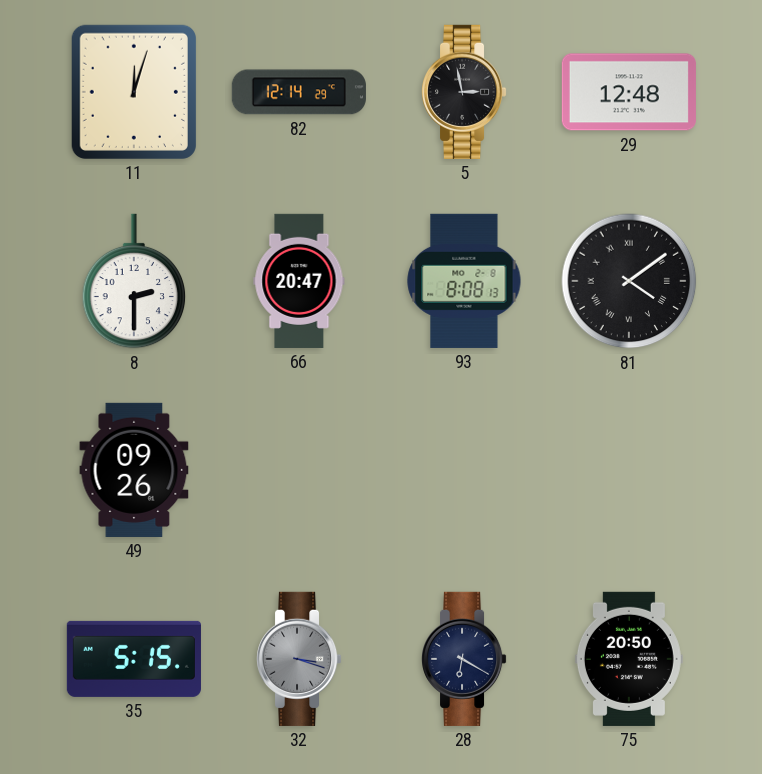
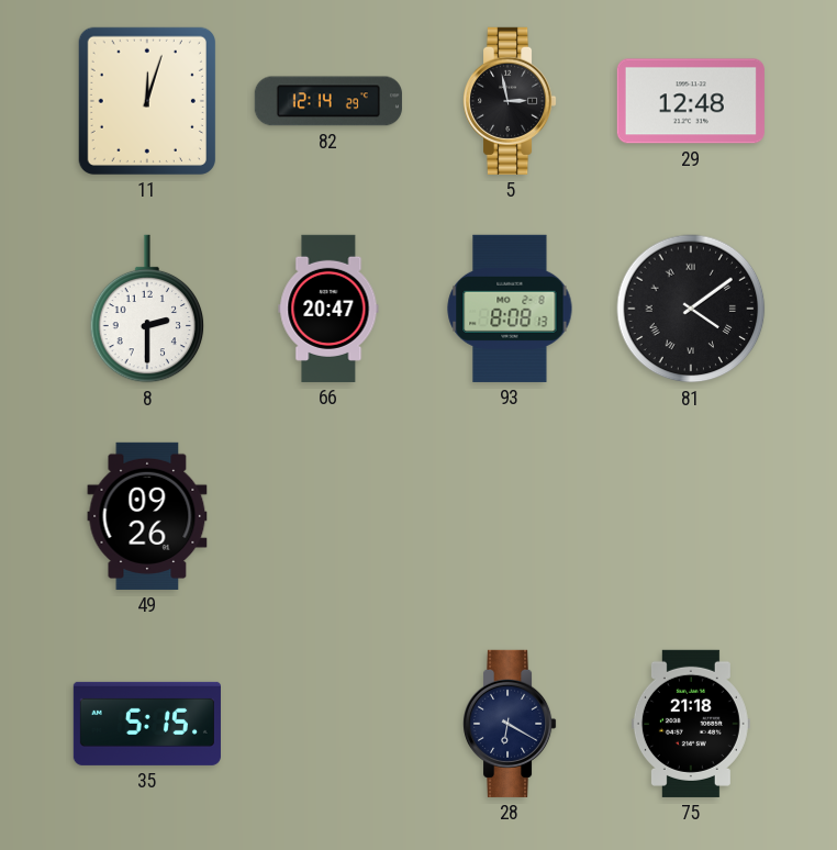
32: 3:18 -> none (300, 659)
75: 20:50 -> 21:18 (691, 724)
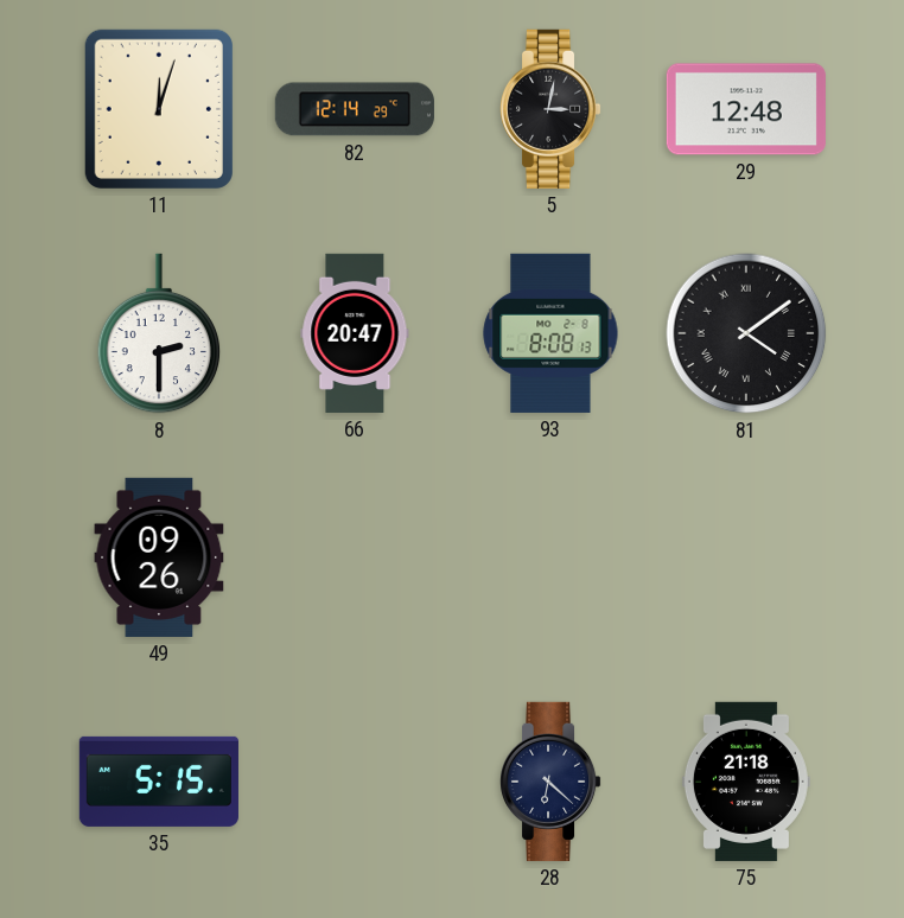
5: 2:58 -> 3:02 (552, 109)
28: 6:20 -> 6:22 (552, 782)
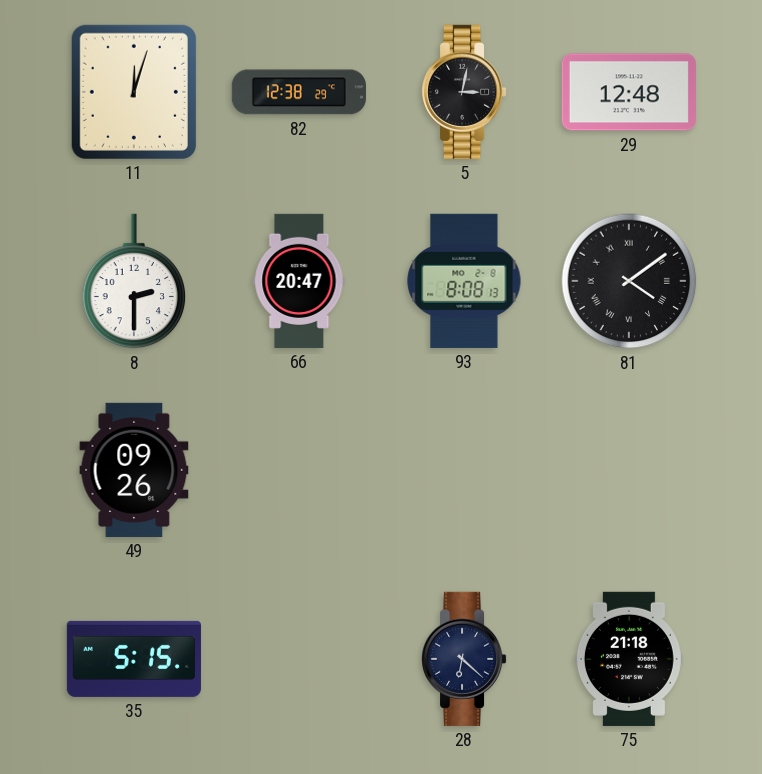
82: 12:14 -> 12:38 (299, 92)
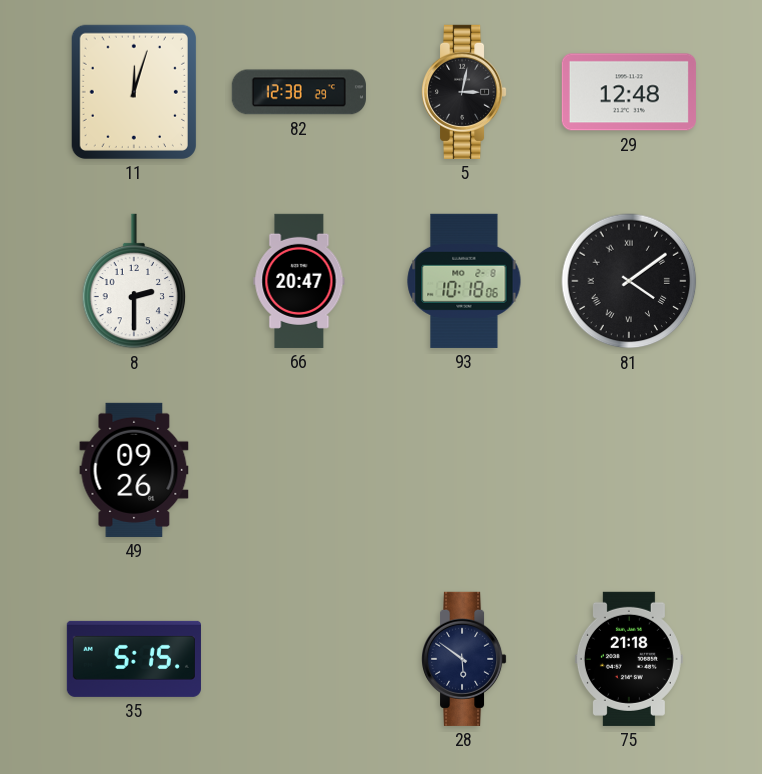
93: 8:08 -> 10:18 (464, 281)
28: 6:22 -> 5:51 (465, 659)
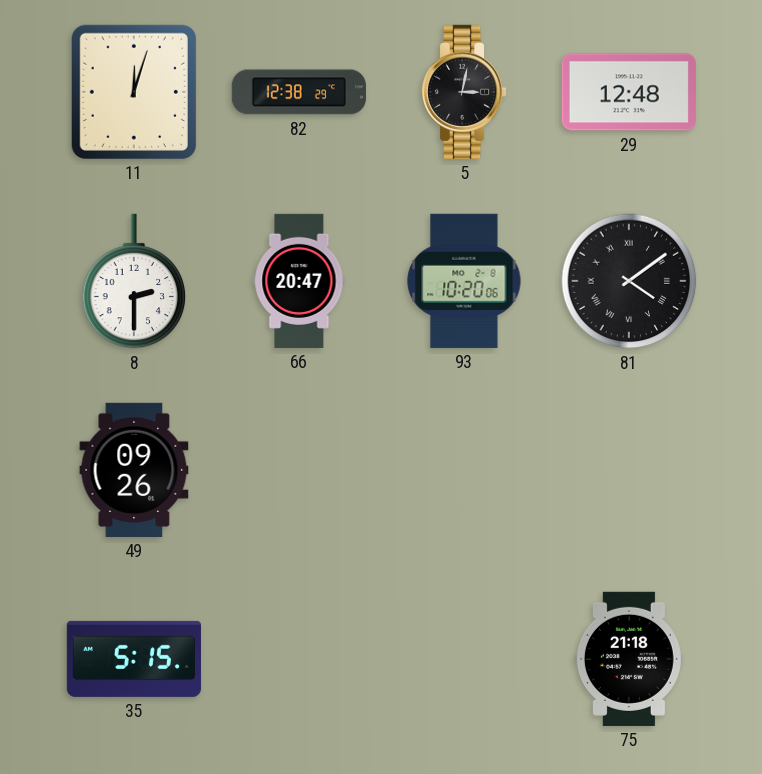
93: 10:18 -> 10:20 (464, 281)
28: 5:51 -> none (465, 659)
